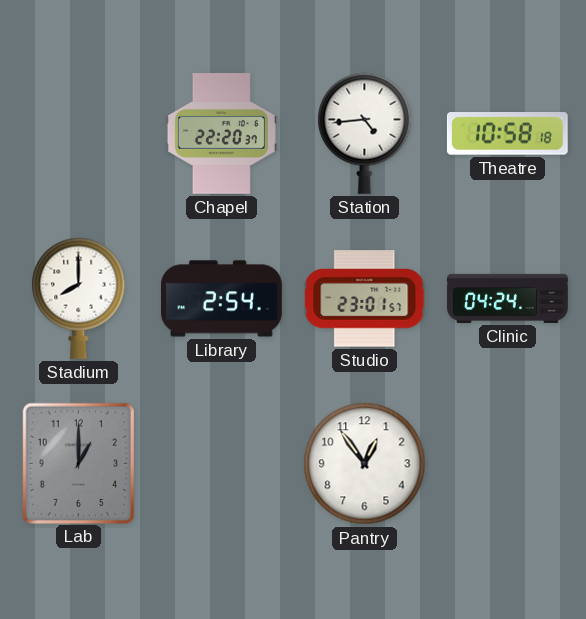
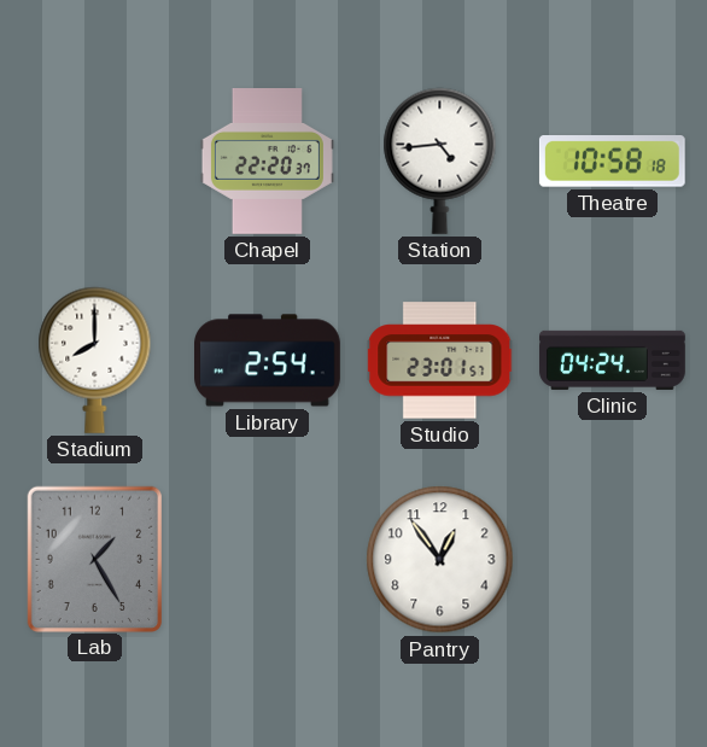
Lab: 1:00 -> 1:25 (94, 559)
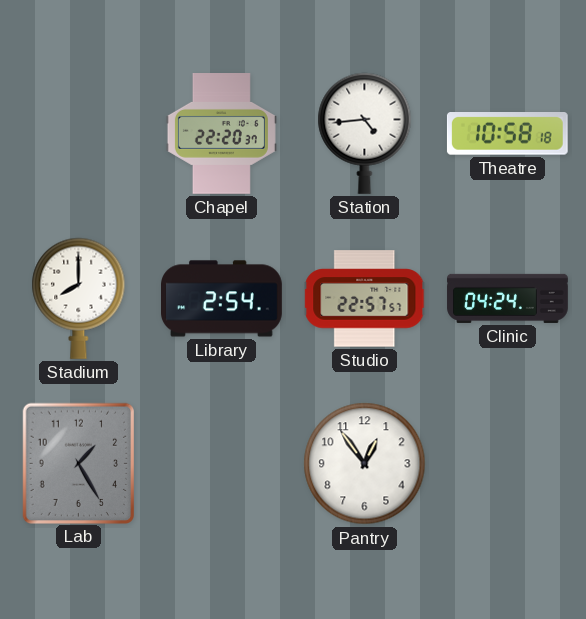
Studio: 23:01 -> 22:57 (365, 299)
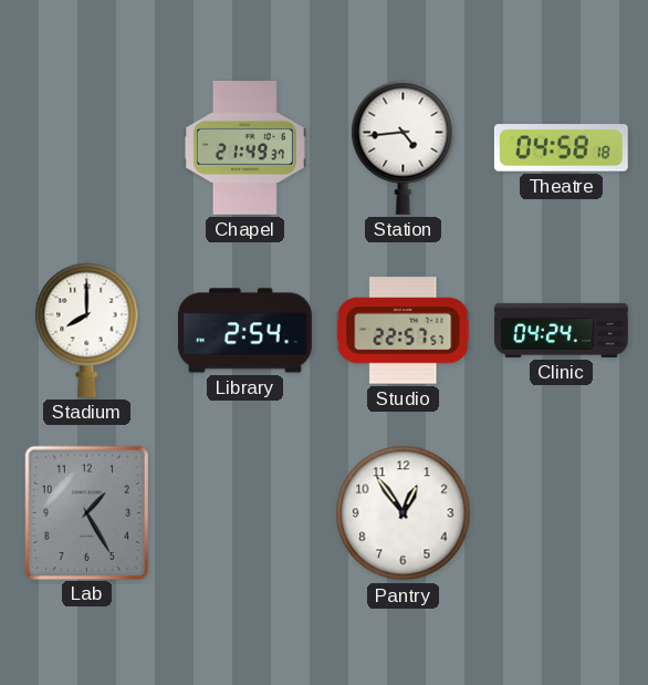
Chapel: 22:20 -> 21:49 (244, 148)
Theatre: 10:58 -> 04:58 (561, 148)
